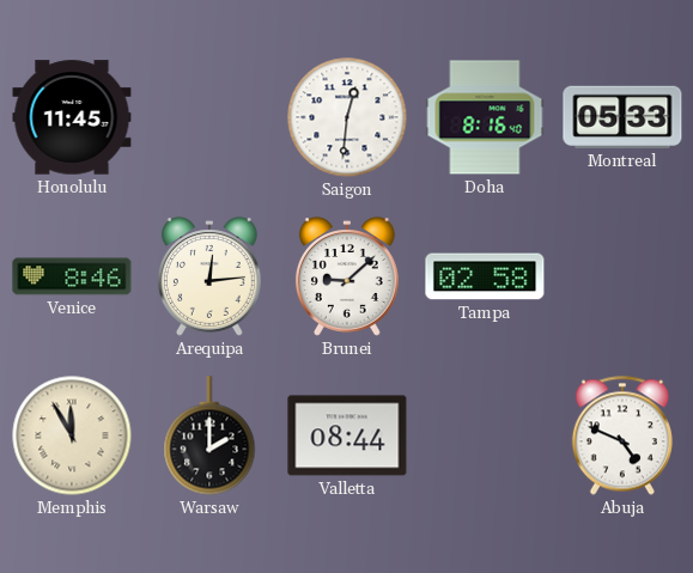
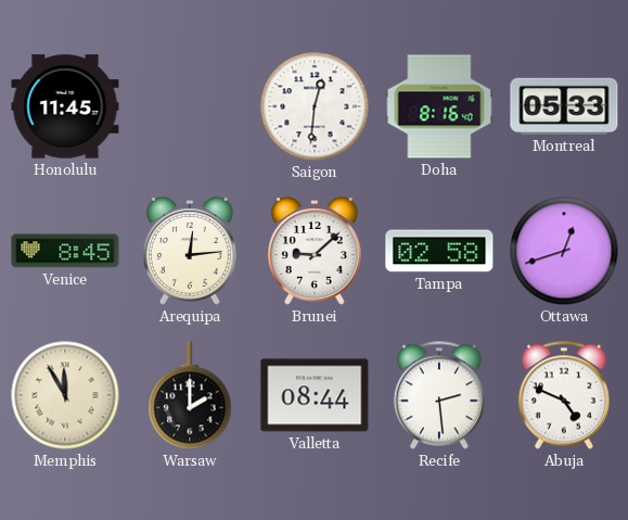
Venice: 8:46 -> 8:45 (65, 251)
Ottawa: none -> 12:42 (564, 251)
Recife: none -> 2:29 (439, 395)
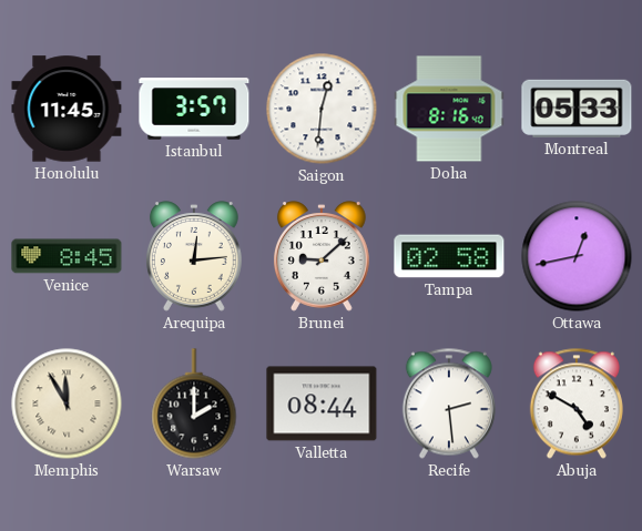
Istanbul: none -> 3:57 (194, 109)
Ottawa: 12:42 -> 12:43 (577, 256)
Abuja: 4:49 -> 4:50 (577, 404)
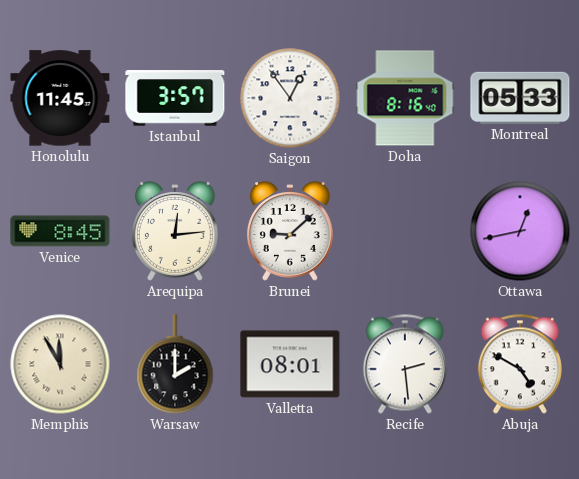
Saigon: 12:31 -> 12:54 (290, 98)
Tampa: 02:58 -> none (449, 256)
Valletta: 08:44 -> 08:01 (290, 364)
